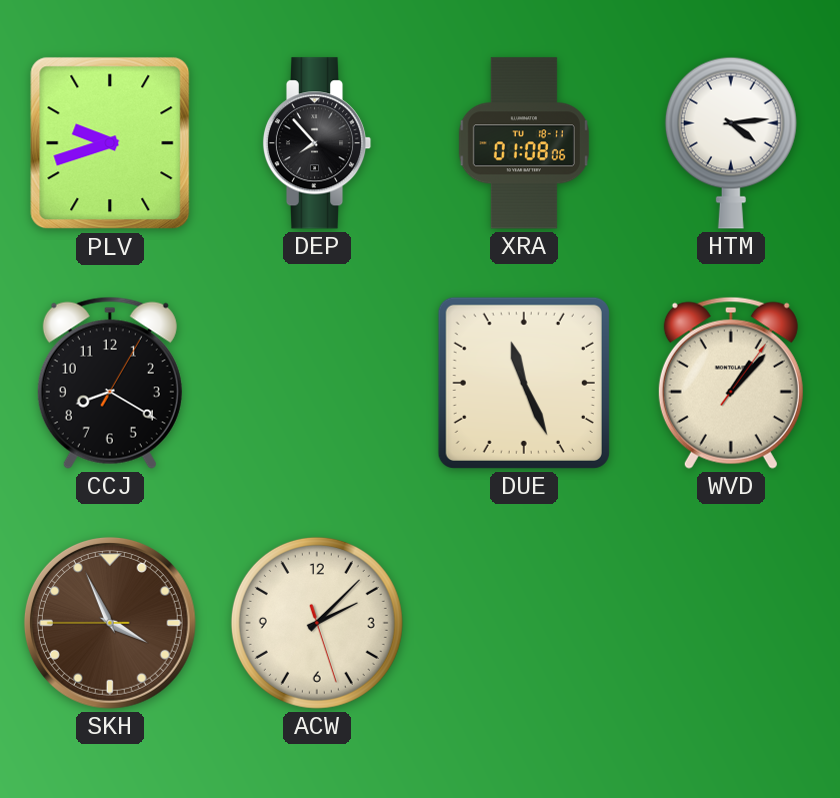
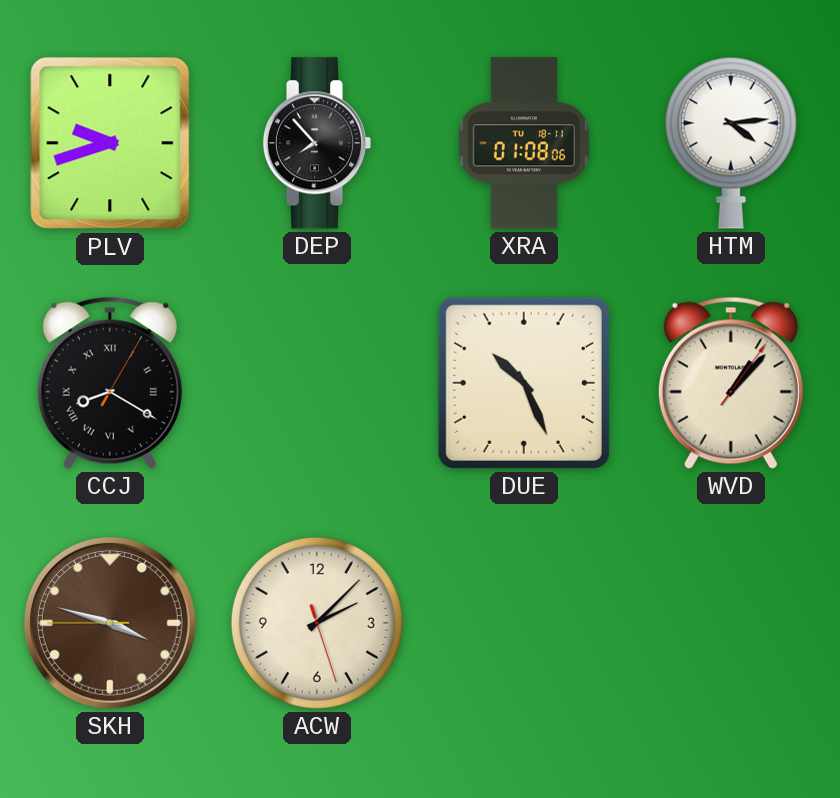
CCJ numerals: Arabic -> Roman (110, 383)
DUE: 11:26 -> 10:26 (524, 383)
SKH: 3:55 -> 3:47 (110, 623)
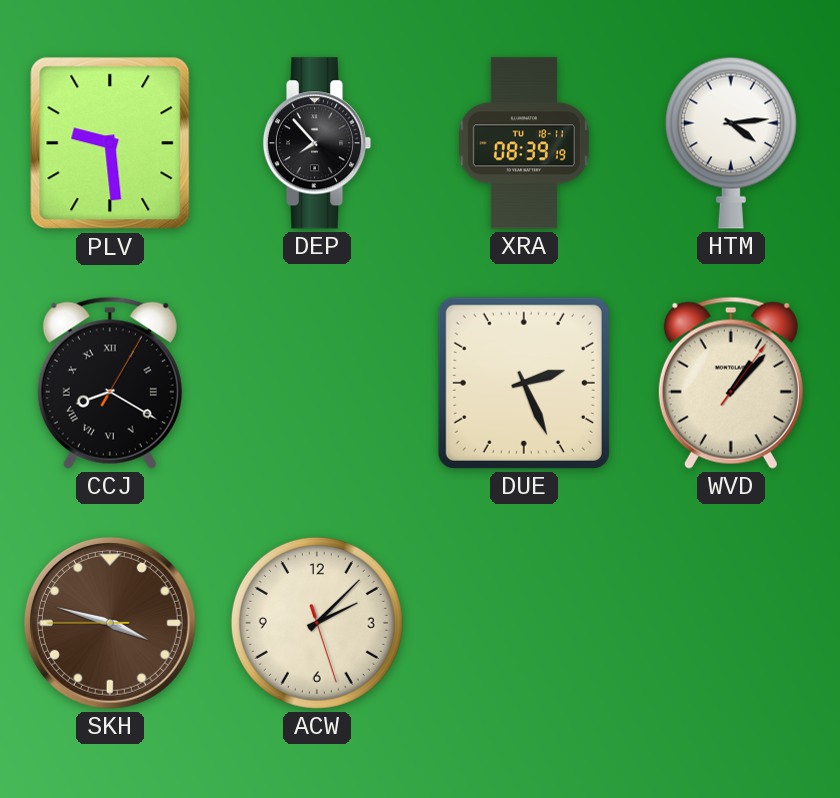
PLV: 9:42 -> 9:29 (110, 143)
XRA: 01:08 -> 08:39 (524, 143)
DUE: 10:26 -> 2:26 (524, 383)
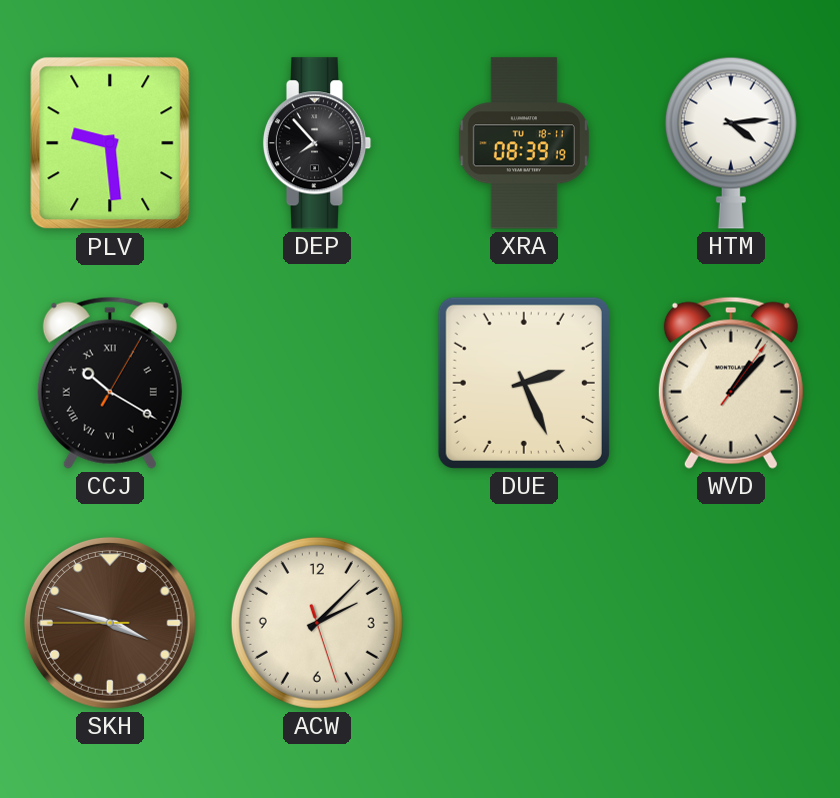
CCJ: 8:20 -> 10:20 (110, 383)
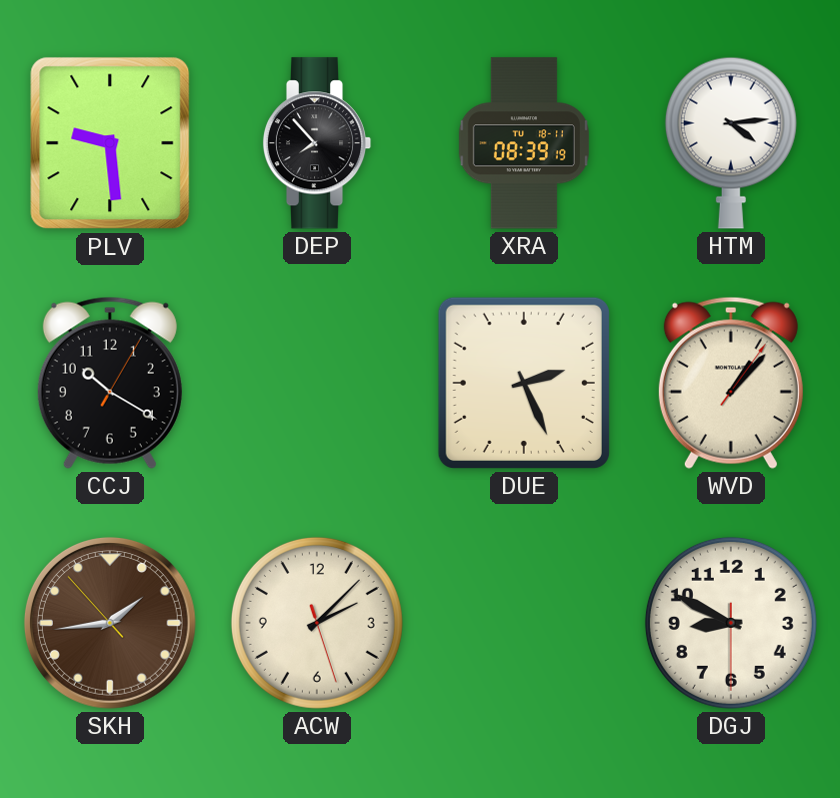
CCJ numerals: Roman -> Arabic (110, 383)
SKH: 3:47 -> 1:43 (110, 623)
DGJ: none -> 8:49 (731, 623)
